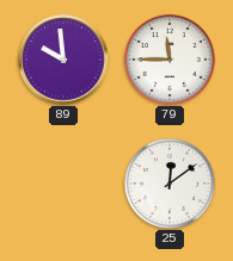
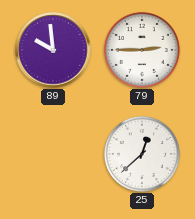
79: 11:45 -> 2:45 (142, 50)
25: 12:09 -> 12:38 (142, 154)
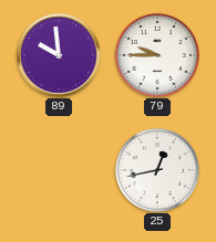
79: 2:45 -> 9:45 (157, 55)
25: 12:38 -> 12:43 (157, 170)
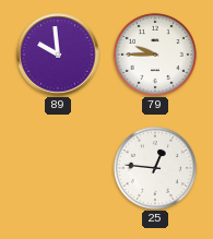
25: 12:43 -> 12:46 (155, 168)
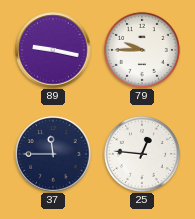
89: 9:59 -> 9:17 (53, 50)
37: none -> 11:45 (53, 154)
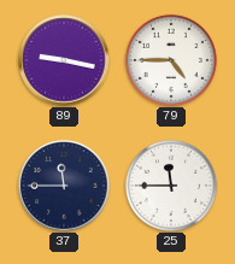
79: 9:45 -> 4:45 (171, 60)
25: 12:46 -> 11:45 (171, 186)
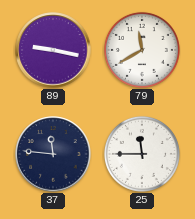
79: 4:45 -> 11:40 (142, 50)
37: 11:45 -> 11:46 (53, 154)
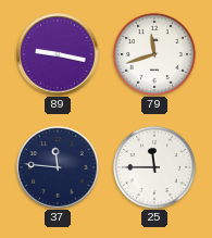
79: 11:40 -> 11:42 (154, 54)
